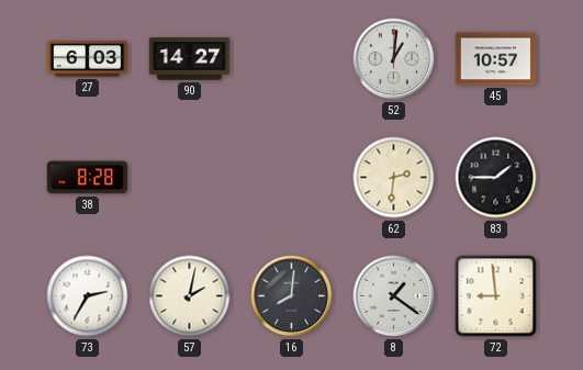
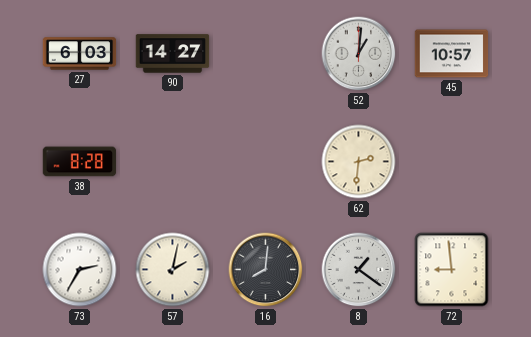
83: 1:45 -> none (496, 178)
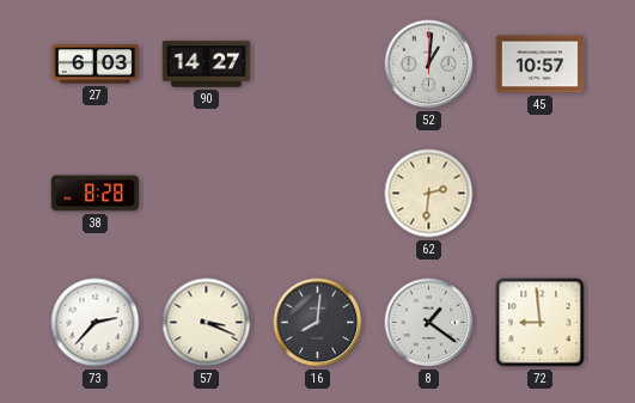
73: 2:35 -> 2:37 (96, 323)
57: 2:02 -> 3:19 (207, 323)
